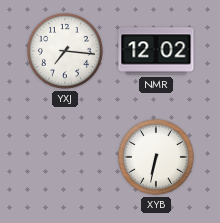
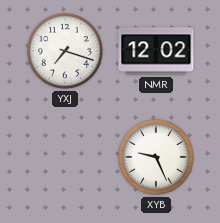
YXJ: 7:16 -> 7:18 (65, 51)
XYB: 6:32 -> 9:26 (156, 157)
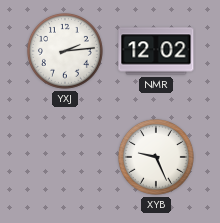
YXJ: 7:18 -> 2:14 (65, 51)
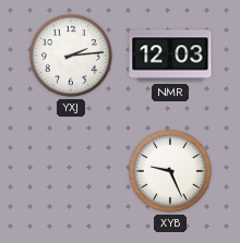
NMR: 12:02 -> 12:03 (170, 56)
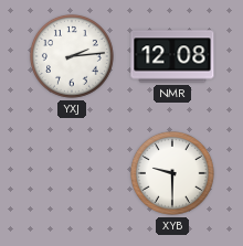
NMR: 12:03 -> 12:08 (172, 56)
XYB: 9:26 -> 9:30 (172, 173)
